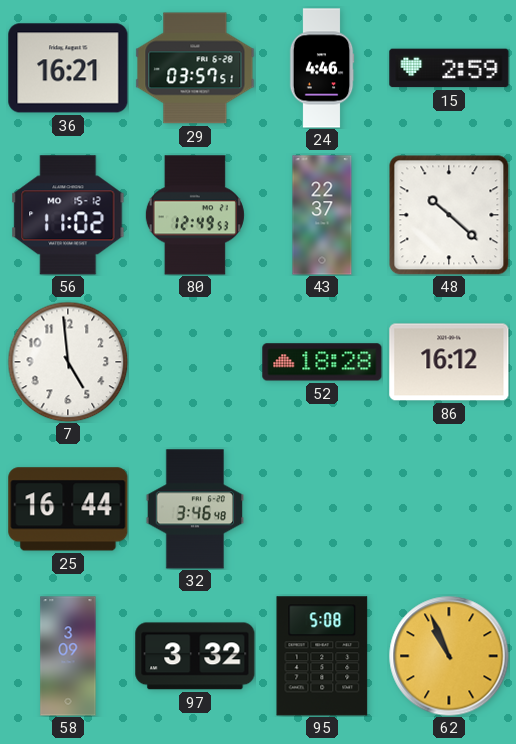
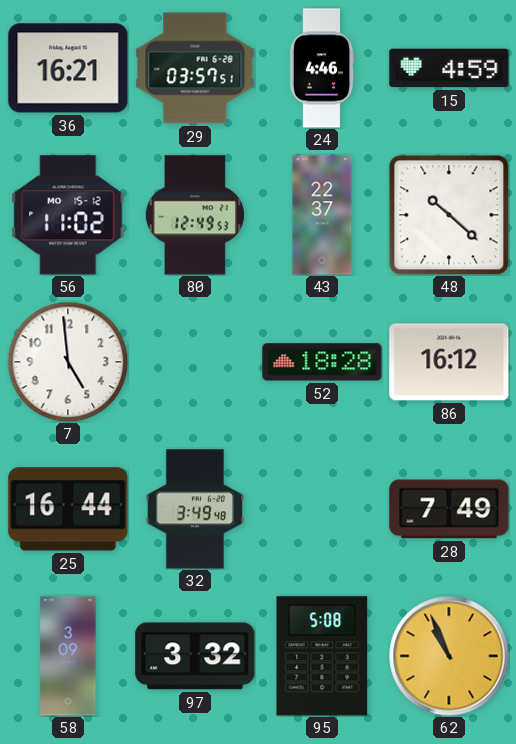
15: 2:59 -> 4:59 (449, 68)
32: 3:46 -> 3:49 (194, 509)
28: none -> 7:49 (449, 509)
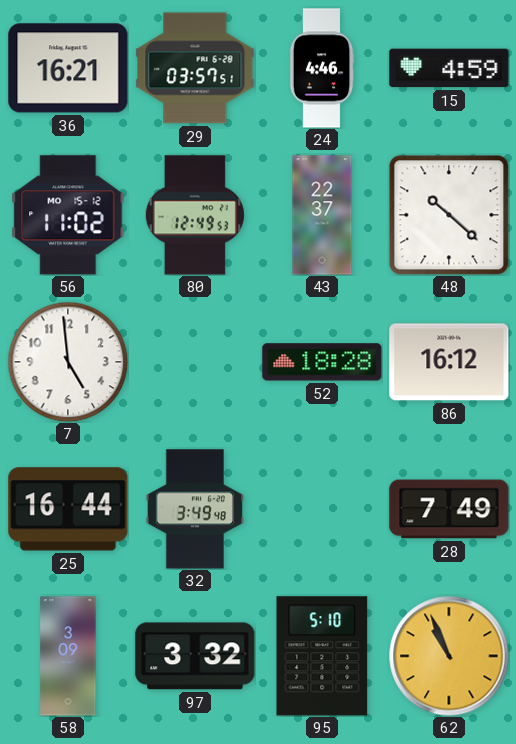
95: 5:08 -> 5:10 (322, 656)
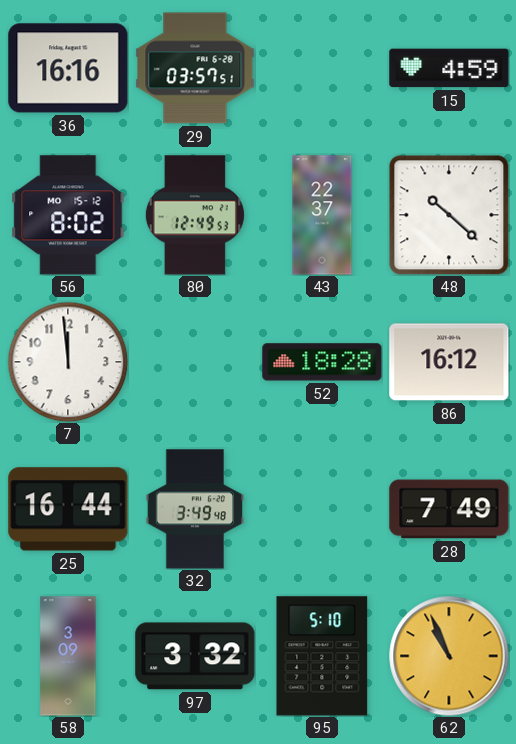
36: 16:21 -> 16:16 (68, 68)
24: 4:46 -> none (322, 68)
56: 11:02 -> 8:02 (68, 215)
7: 4:59 -> 11:59 (68, 362)
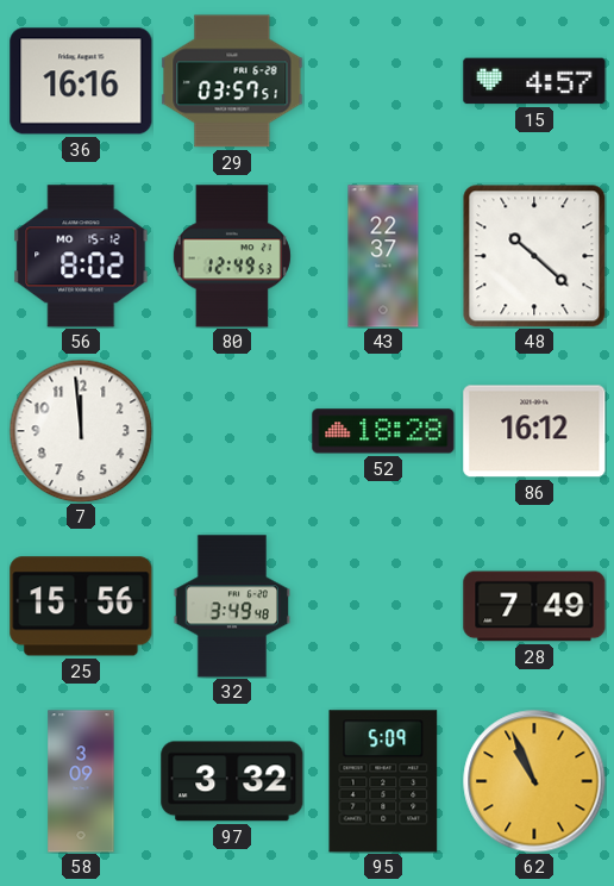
15: 4:59 -> 4:57 (534, 81)
25: 16:44 -> 15:56 (81, 606)
95: 5:10 -> 5:09 (383, 781)
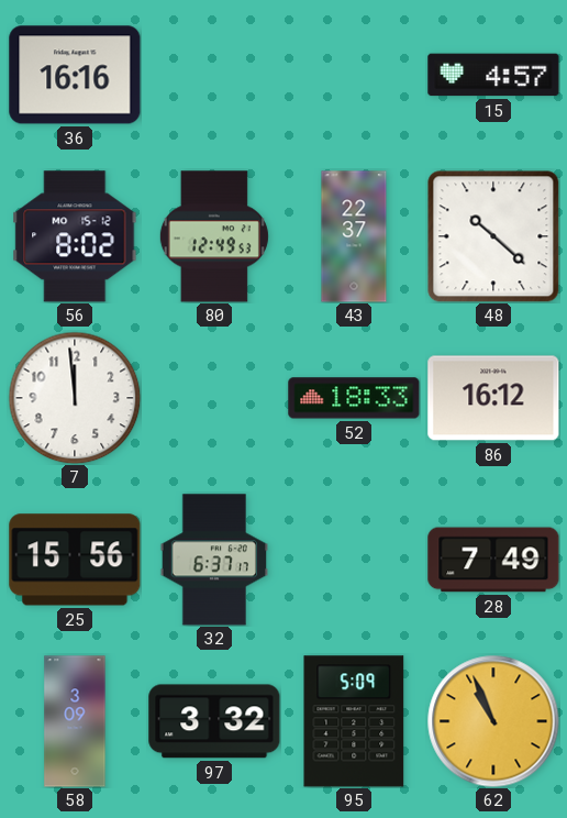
29: 03:57 -> none (232, 81)
52: 18:28 -> 18:33 (354, 398)
32: 3:49 -> 6:37 (213, 560)
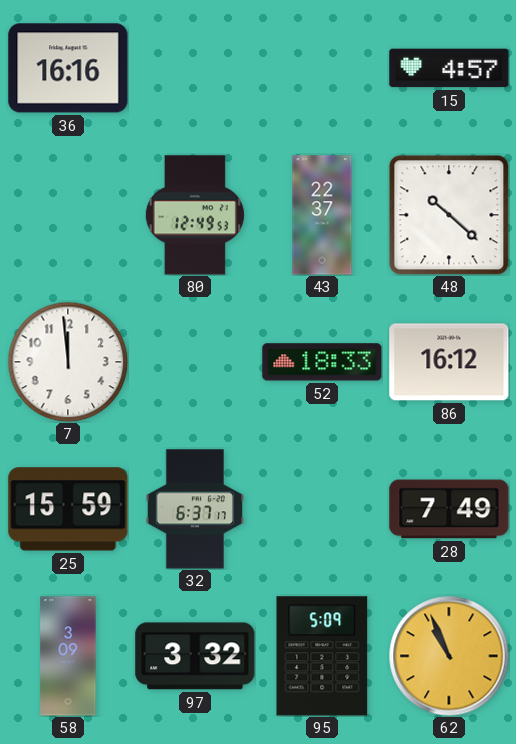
56: 8:02 -> none (75, 236)
25: 15:56 -> 15:59 (68, 509)
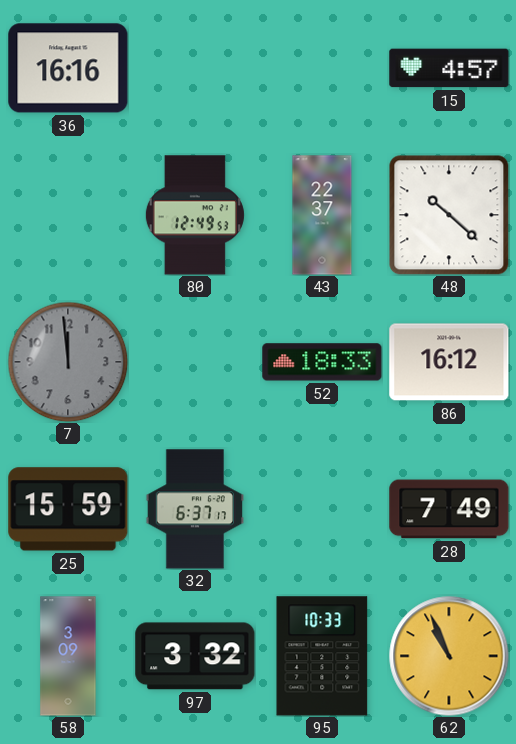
7 dial: white -> grey (68, 362)
95: 5:09 -> 10:33 (322, 656)
